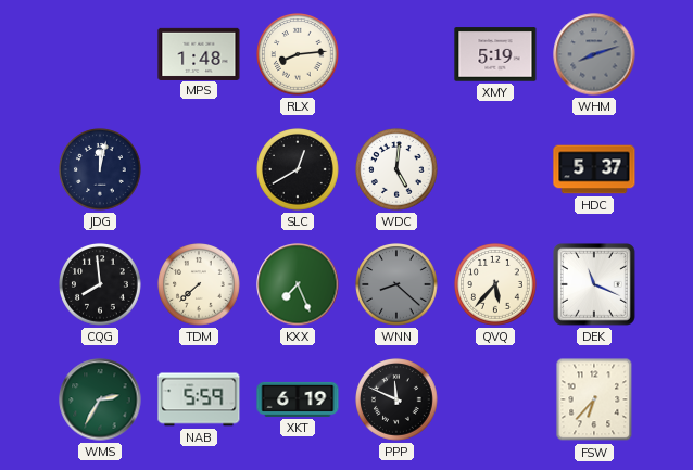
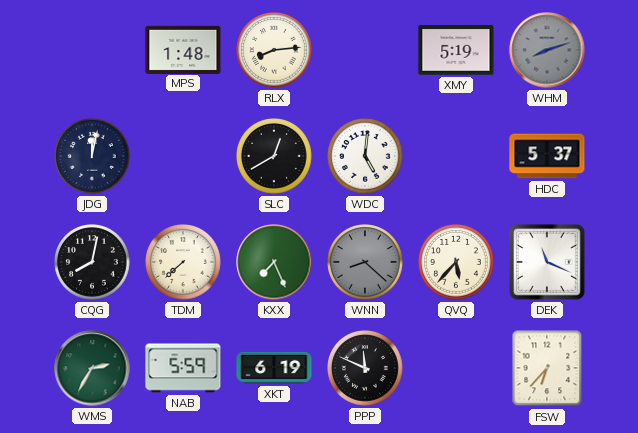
CQG: 7:59 -> 8:02 (92, 262)
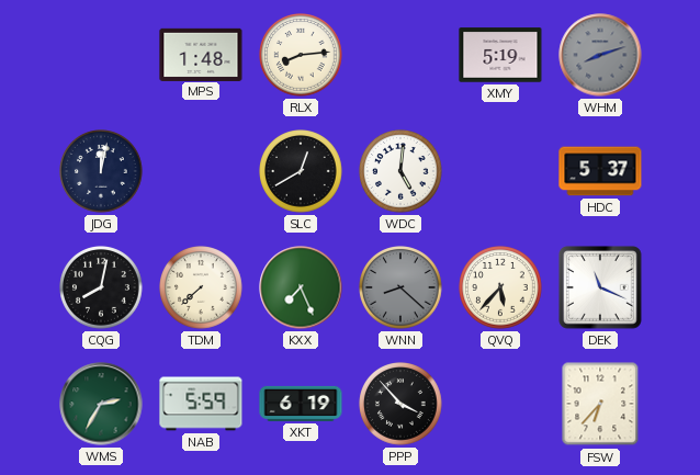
PPP: 11:49 -> 3:53 (400, 404)
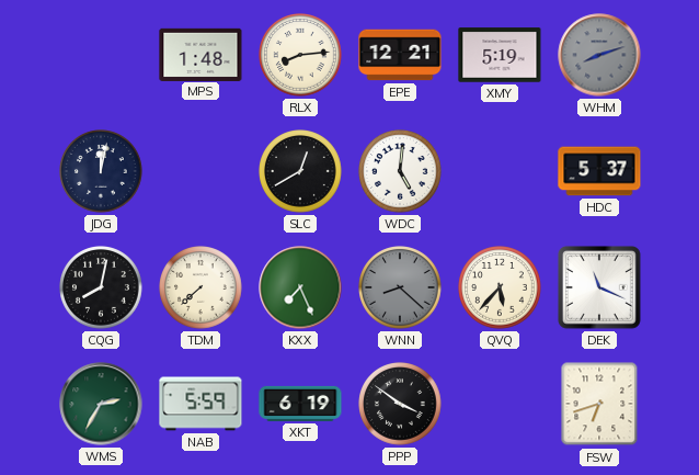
EPE: none -> 12:21 (400, 55)
PPP: 3:53 -> 3:51 (400, 404)
FSW: 6:37 -> 6:42 (599, 404)
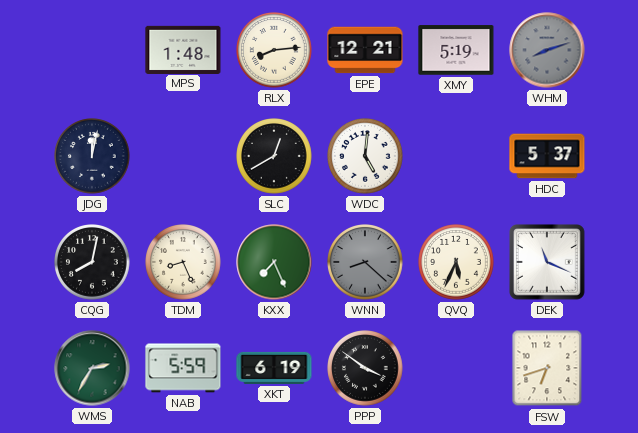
TDM: 7:38 -> 8:26 (183, 262)
QVQ: 5:37 -> 5:34 (456, 262)
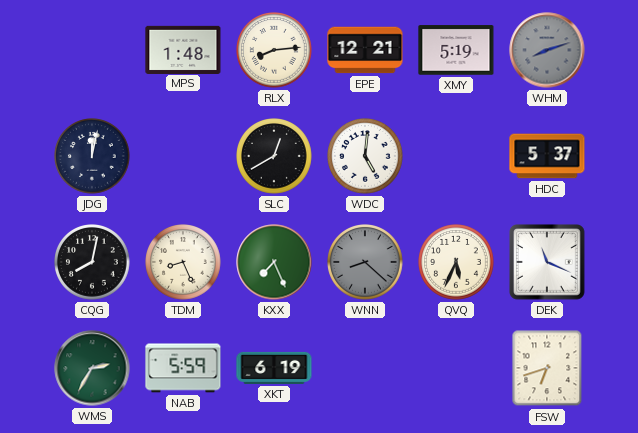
PPP: 3:51 -> none (365, 368)
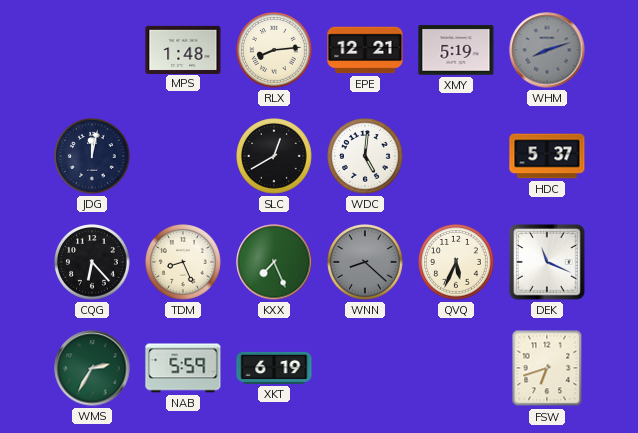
CQG: 8:02 -> 6:23 (92, 262)
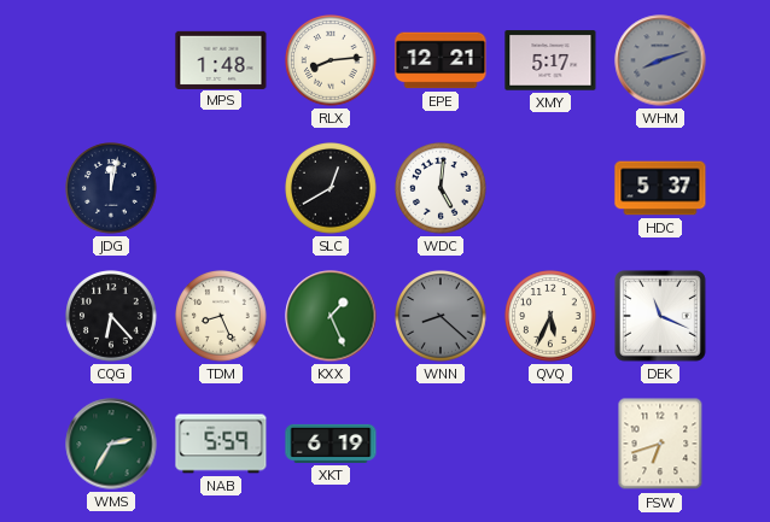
XMY: 5:19 -> 5:17 (550, 60)
KXX: 7:26 -> 1:26 (331, 316)
